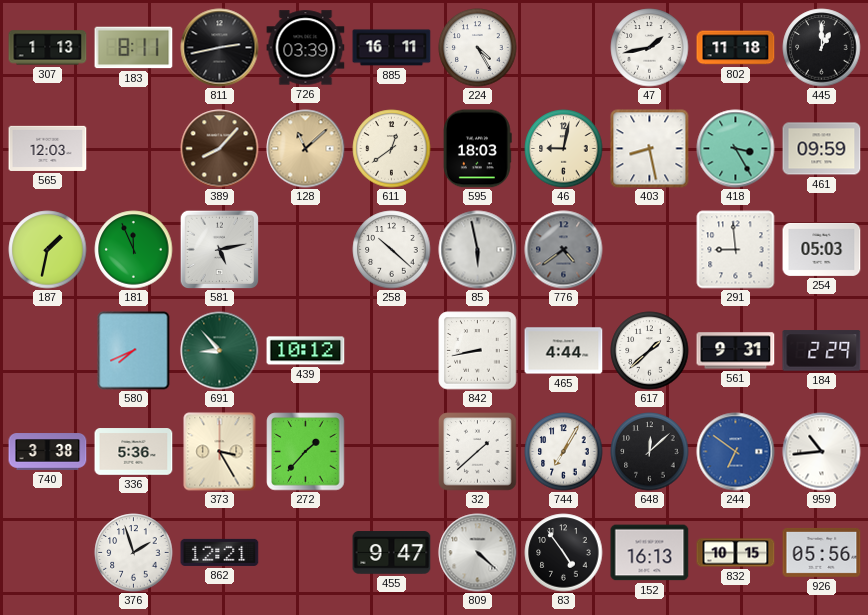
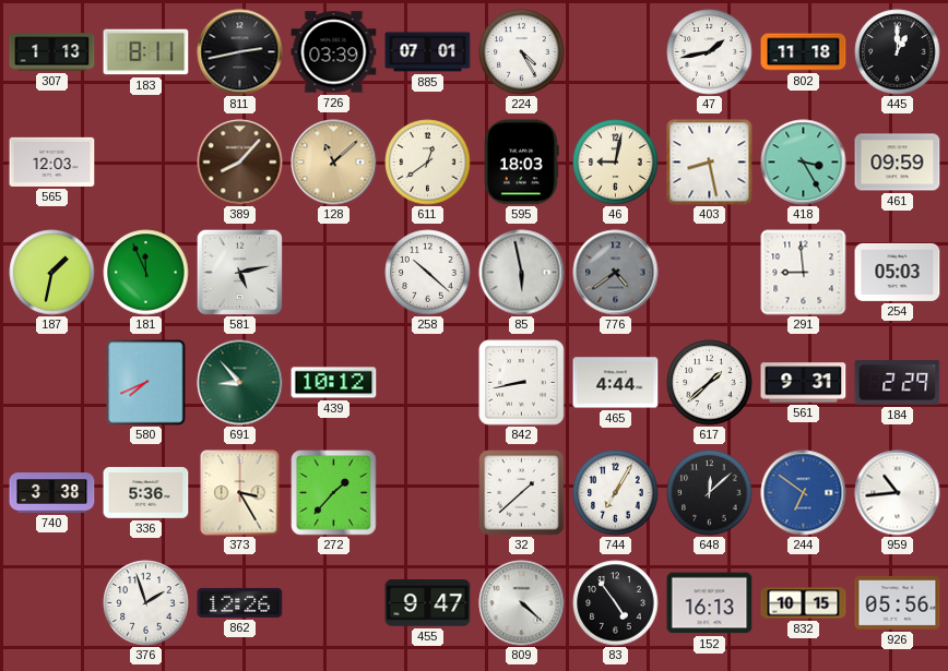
885: 16:11 -> 07:01 (428, 52)
862: 12:21 -> 12:26 (240, 602)
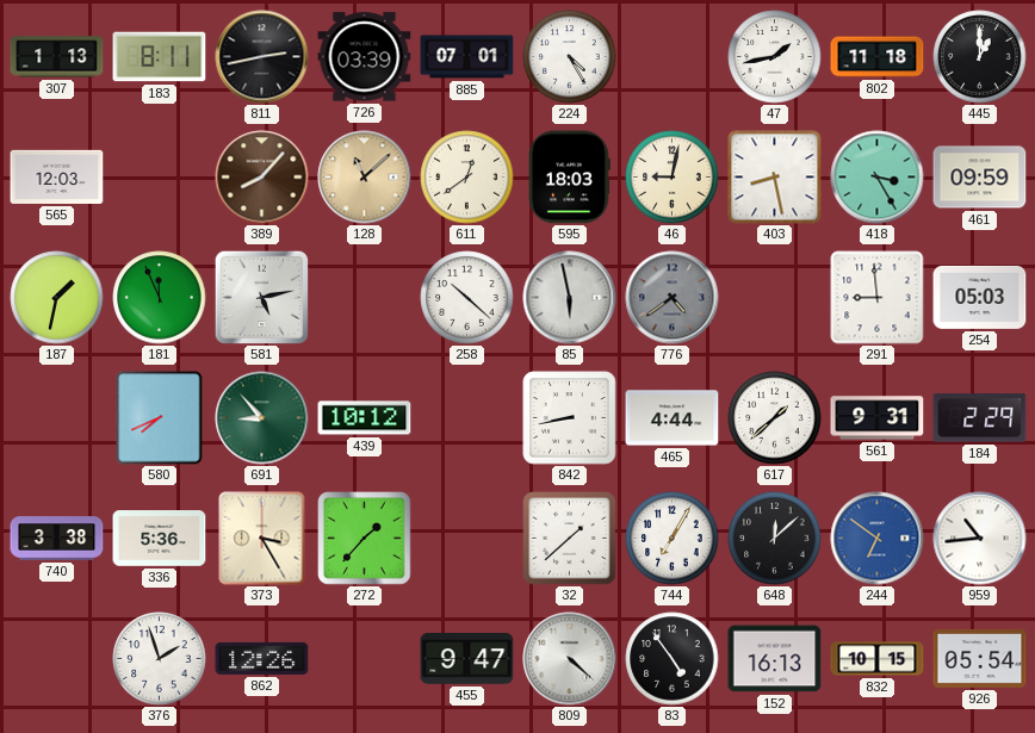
926: 05:56 -> 05:54 (980, 658)
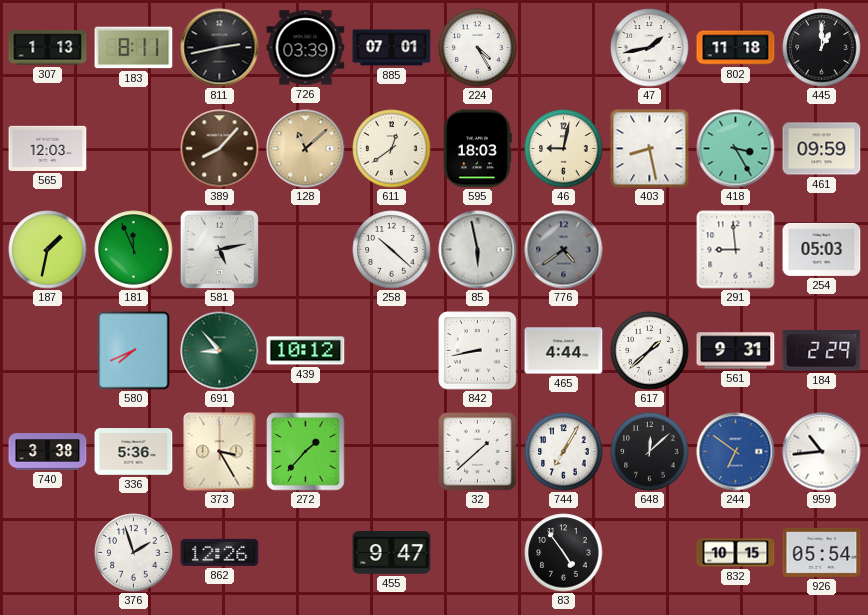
809: 4:22 -> none (570, 659)
152: 16:13 -> none (775, 659)
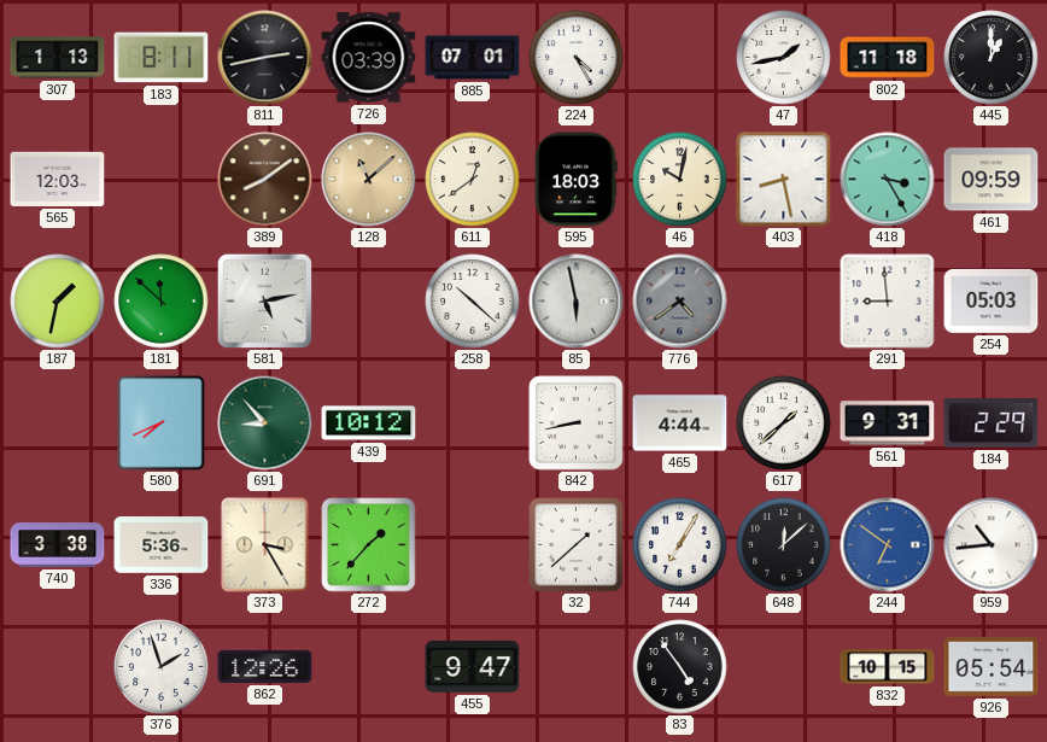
389: 8:07 -> 8:09 (265, 180)
46: 9:02 -> 10:02 (680, 180)
181: 11:56 -> 11:52 (162, 302)
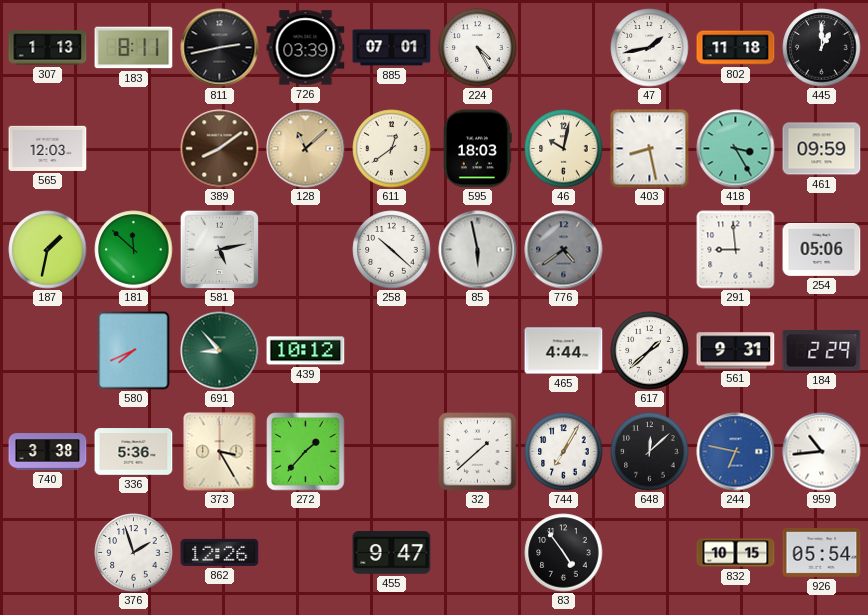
254: 05:03 -> 05:06 (822, 249)
842: 8:43 -> none (577, 423)
244: 6:51 -> 6:47 (736, 452)
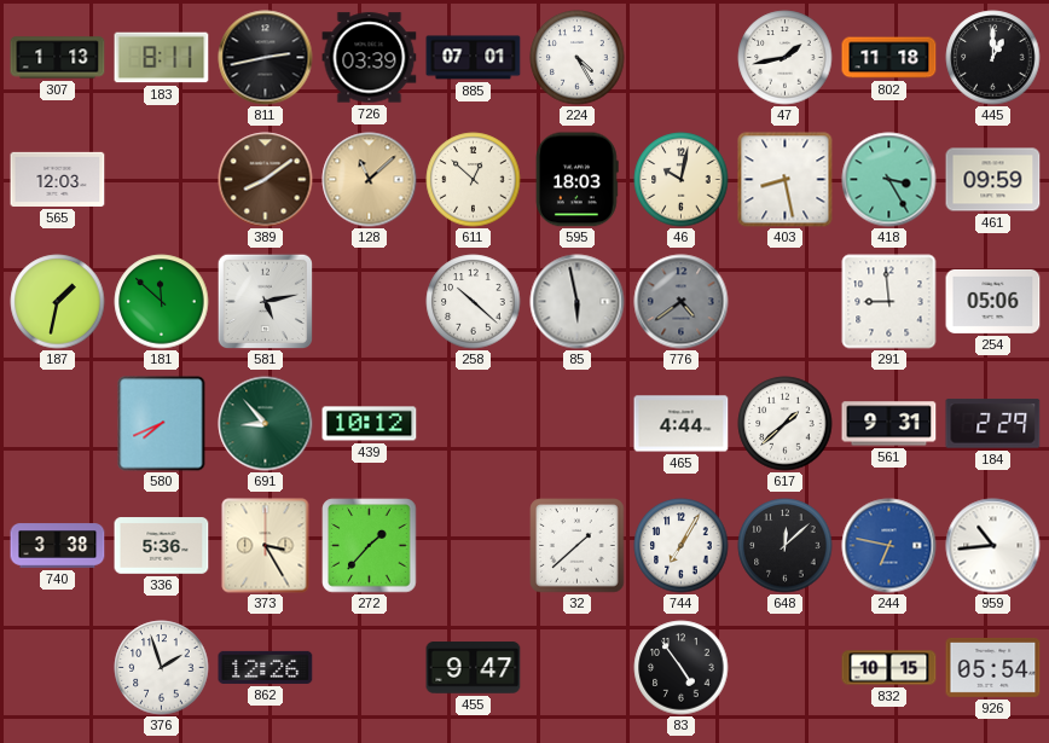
611: 12:39 -> 12:52 (474, 180)
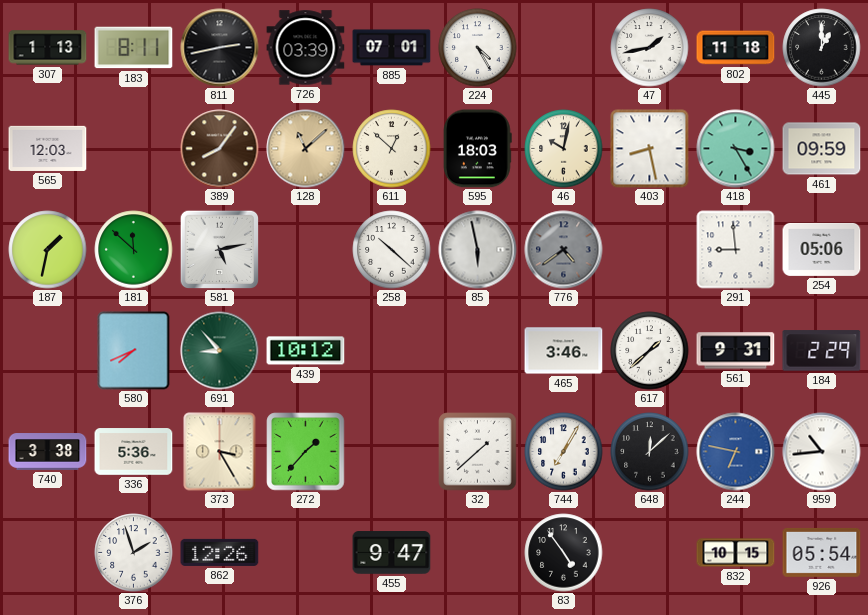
389: 8:09 -> 8:06 (220, 149)
465: 4:44 -> 3:46 (564, 351)
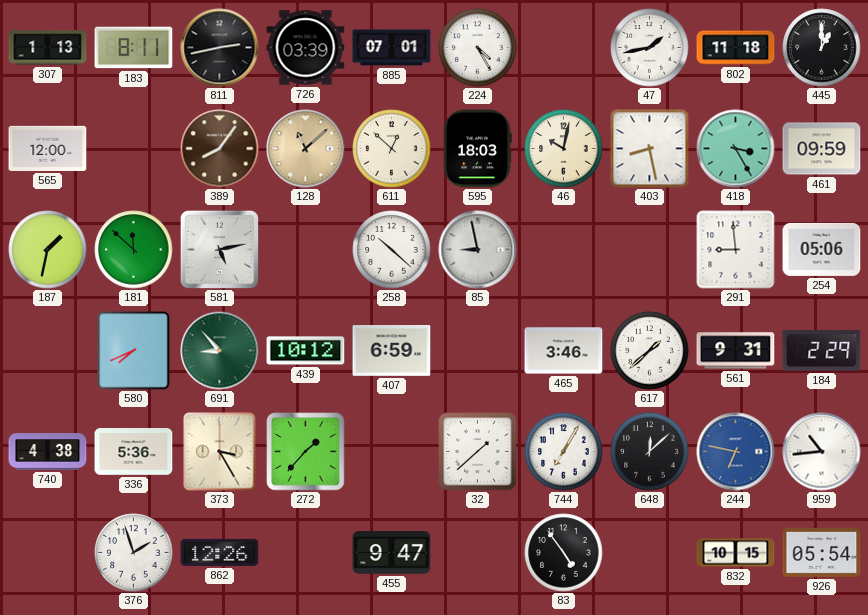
565: 12:03 -> 12:00 (48, 148)
85: 5:58 -> 8:58 (478, 250)
776: 4:39 -> none (564, 250)
407: none -> 6:59 (392, 351)
740: 3:38 -> 4:38 (48, 452)
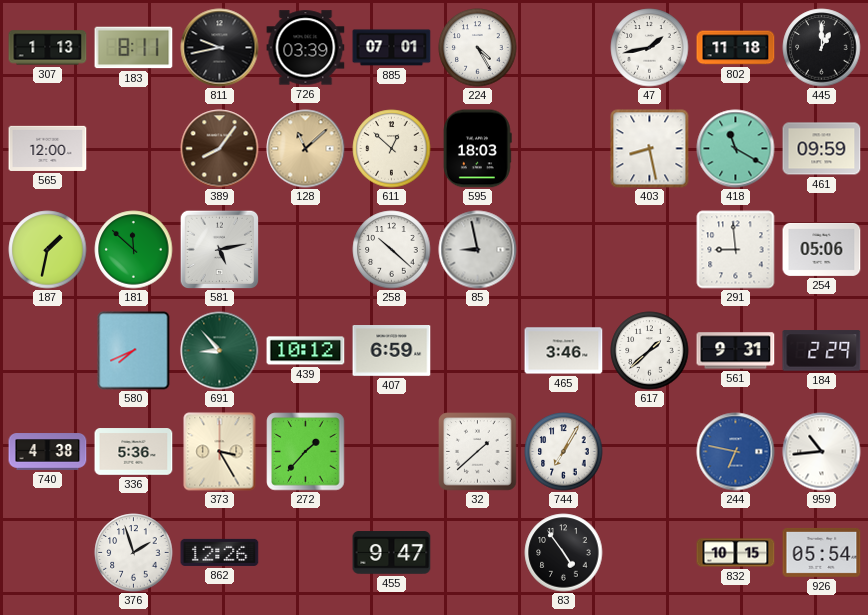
811: 2:43 -> 9:43 (220, 48)
46: 10:02 -> none (564, 149)
418: 3:25 -> 11:20 (736, 149)
648: 12:08 -> none (650, 452)
